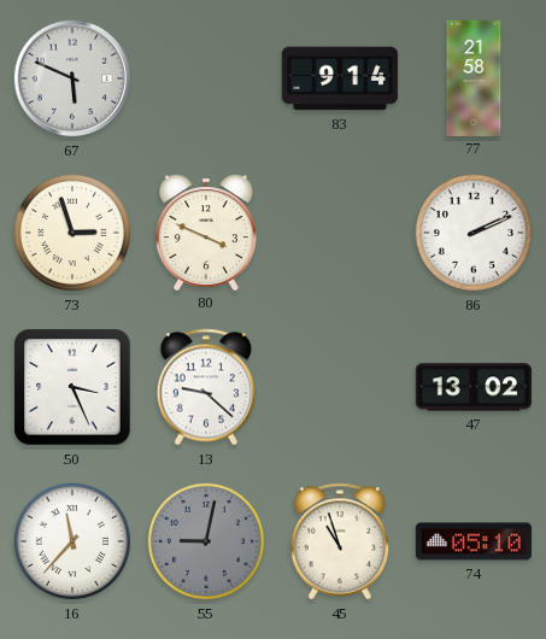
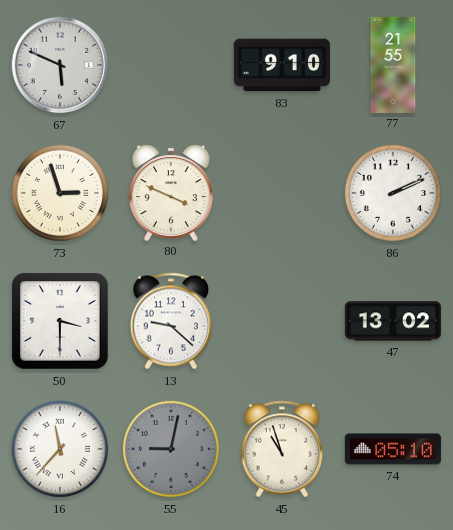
83: 9:14 -> 9:10 (282, 65)
77: 21:58 -> 21:55 (393, 64)
50: 3:26 -> 3:30 (60, 321)
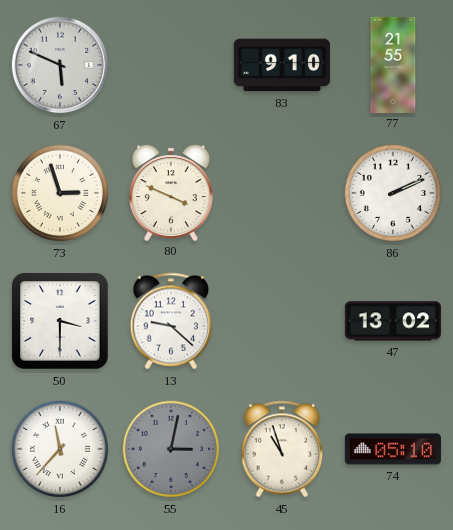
55: 9:02 -> 3:02 (171, 449)
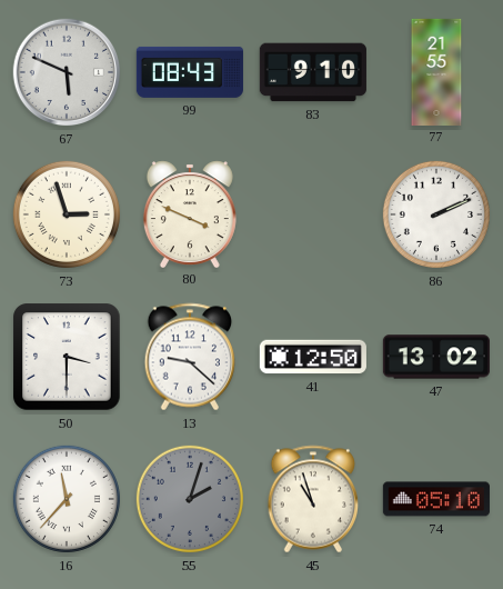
99: none -> 08:43 (190, 72)
41: none -> 12:50 (313, 357)
55: 3:02 -> 2:03 (190, 499)
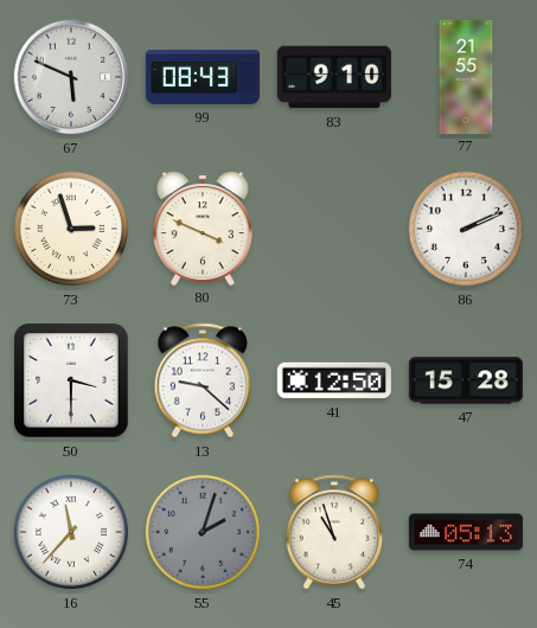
47: 13:02 -> 15:28 (466, 380)
74: 05:10 -> 05:13 (466, 532)
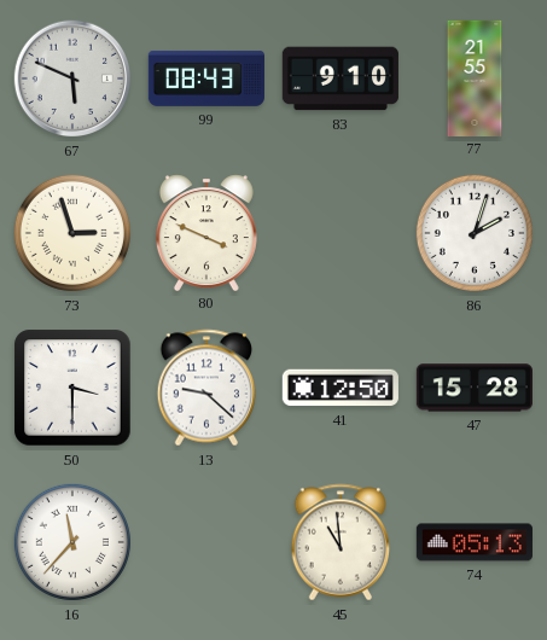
86: 2:11 -> 2:03 (475, 233)
55: 2:03 -> none (203, 532)
45: 10:57 -> 10:59 (341, 542)
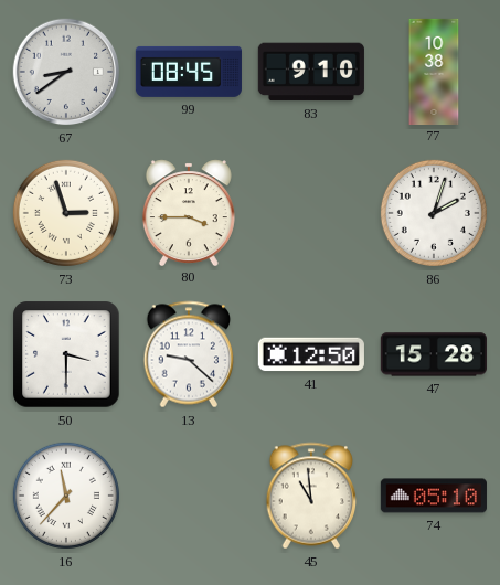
67: 5:49 -> 8:39 (66, 72)
99: 08:43 -> 08:45 (189, 72)
77: 21:55 -> 10:38 (434, 71)
80: 3:49 -> 3:45 (189, 212)
74: 05:13 -> 05:10 (434, 496)
